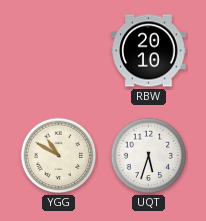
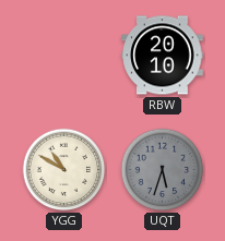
UQT dial: white -> grey (163, 170)
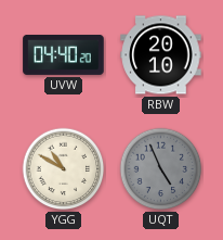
UVW: none -> 04:40 (64, 55)
UQT: 5:33 -> 4:56 (161, 169)
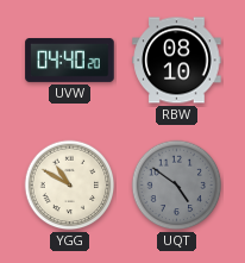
RBW: 20:10 -> 08:10 (177, 61)
UQT: 4:56 -> 4:51 (177, 186)
